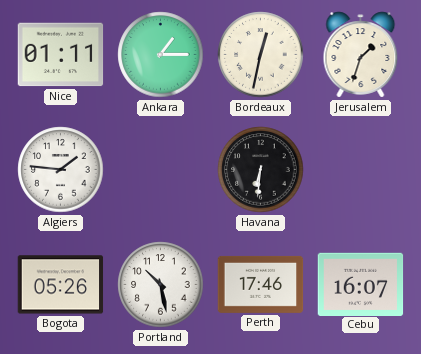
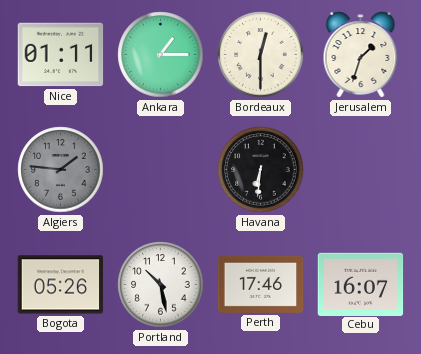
Bordeaux: 12:32 -> 12:30 (261, 55)
Algiers dial: white -> grey (61, 170)
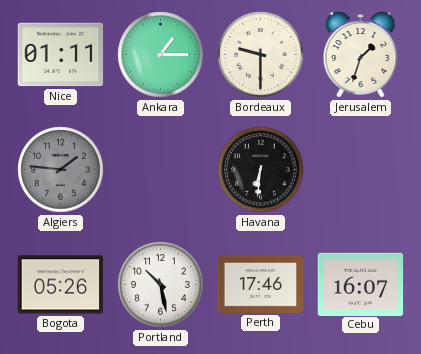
Bordeaux: 12:30 -> 9:30 (261, 55)
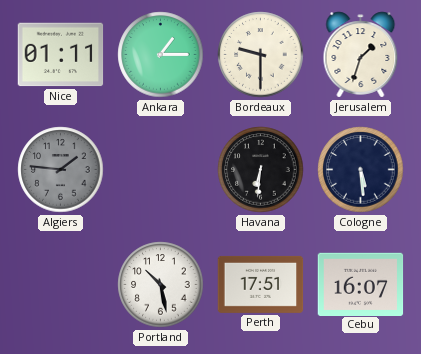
Cologne: none -> 5:29 (361, 170)
Bogota: 05:26 -> none (61, 285)
Perth: 17:46 -> 17:51 (261, 284)
